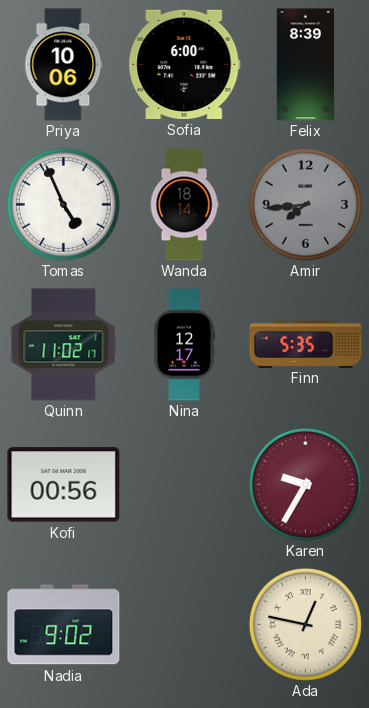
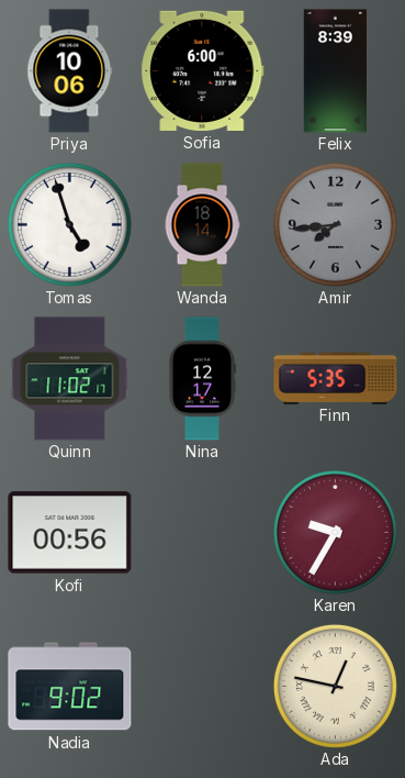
Tomas: 4:56 -> 4:57 (69, 224)
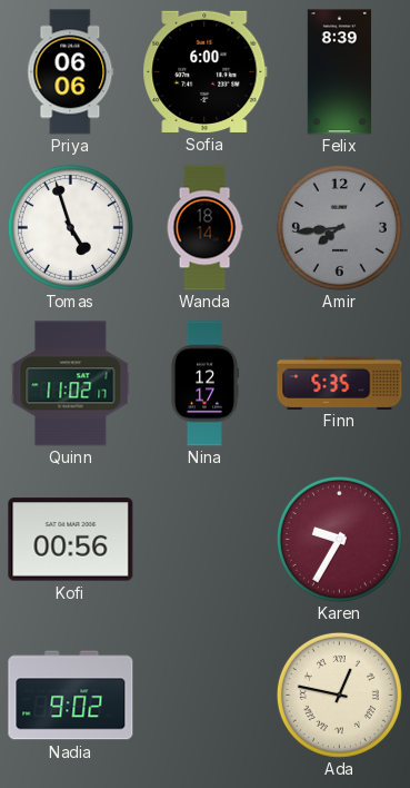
Priya: 10:06 -> 06:06 (71, 72)
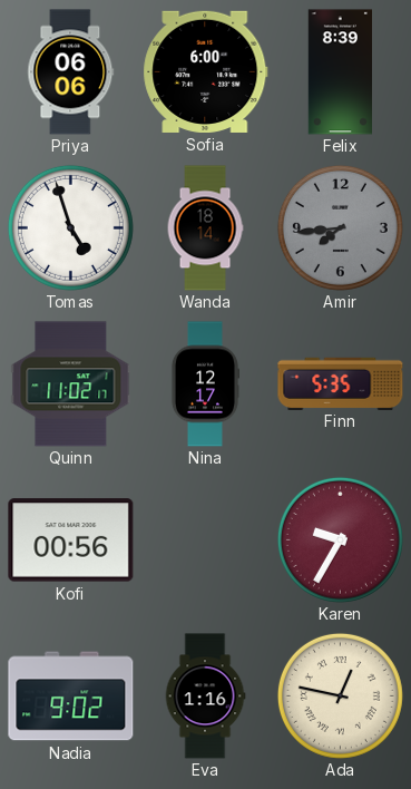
Eva: none -> 1:16 (205, 697)
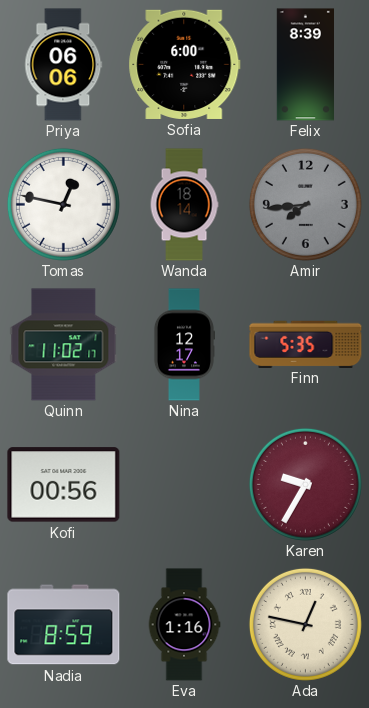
Tomas: 4:57 -> 12:47 (63, 204)
Nadia: 9:02 -> 8:59 (64, 625)
